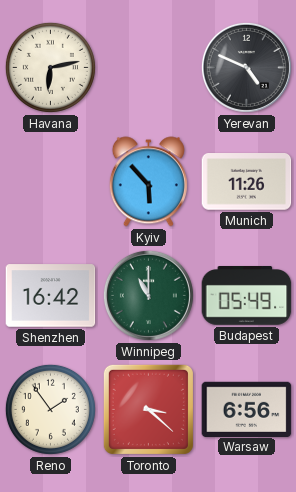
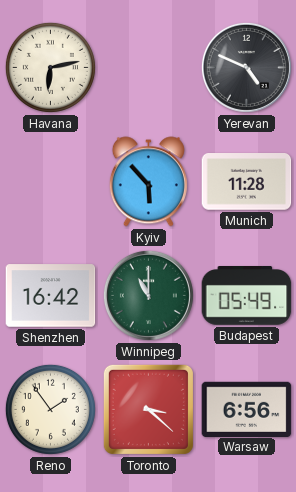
Munich: 11:26 -> 11:28 (247, 182)
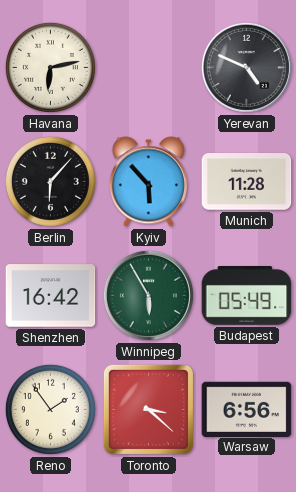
Berlin: none -> 6:07 (50, 181)
Winnipeg: 11:00 -> 5:55 (148, 295)
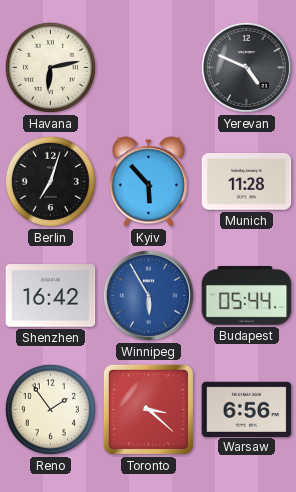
Berlin: 6:07 -> 7:03 (50, 181)
Winnipeg dial: green -> blue (148, 295)
Budapest: 05:49 -> 05:44 (247, 296)
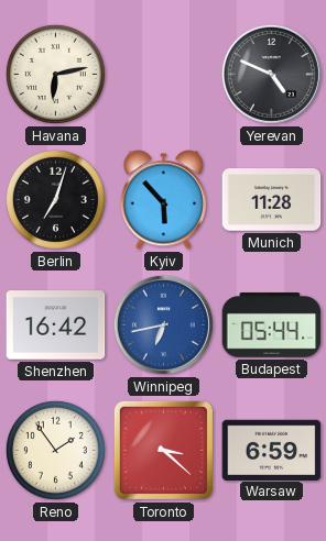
Winnipeg: 5:55 -> 6:43 (163, 324)
Warsaw: 6:56 -> 6:59 (272, 450)
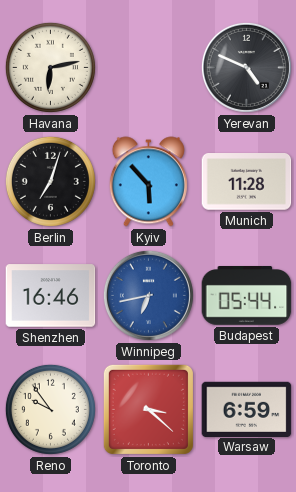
Shenzhen: 16:42 -> 16:46 (51, 296)
Reno: 1:54 -> 9:54 (50, 409)
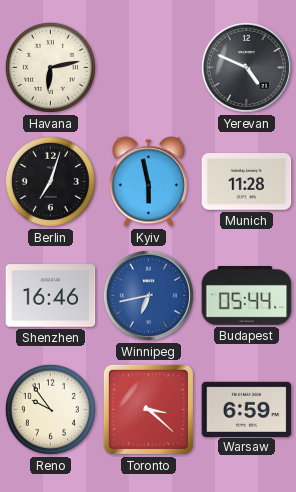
Kyiv: 5:53 -> 5:58 (148, 182)
